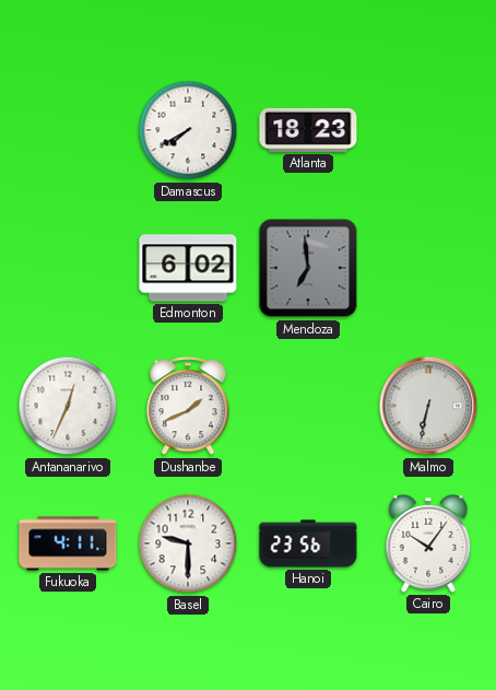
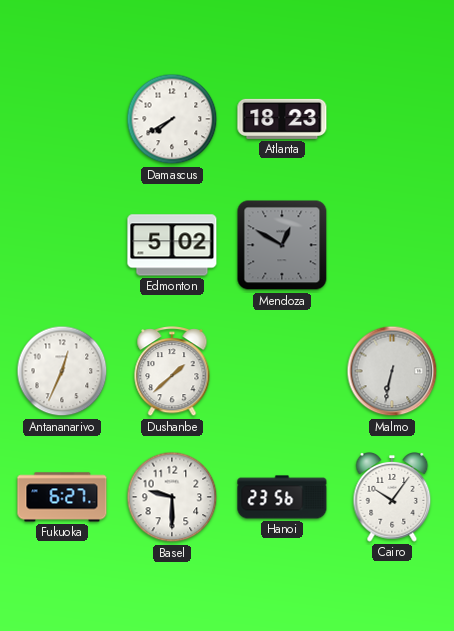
Edmonton: 6:02 -> 5:02 (172, 245)
Mendoza: 6:59 -> 12:50 (282, 245)
Dushanbe: 1:41 -> 1:38 (172, 372)
Fukuoka: 4:11 -> 6:27 (62, 497)
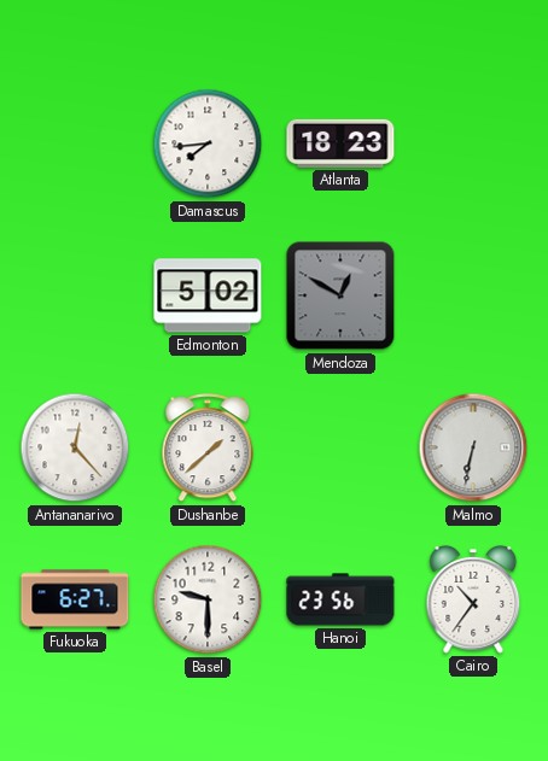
Damascus: 7:40 -> 7:44 (208, 144)
Antananarivo: 12:34 -> 12:23 (75, 447)
Cairo: 10:06 -> 10:36 (473, 601)
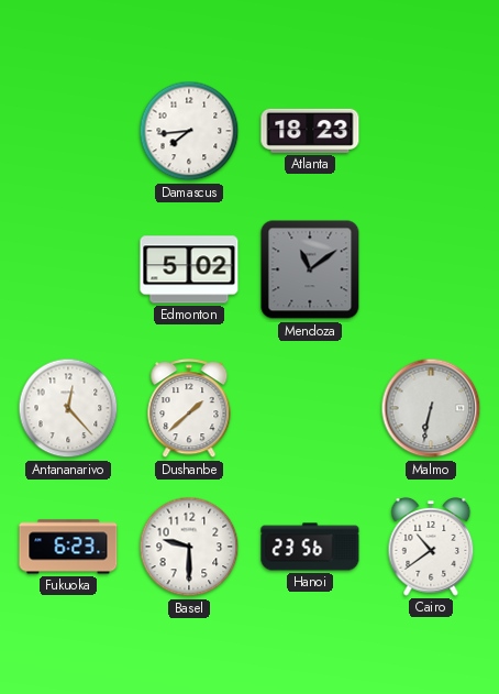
Mendoza: 12:50 -> 11:09 (310, 269)
Fukuoka: 6:27 -> 6:23 (68, 547)
Cairo: 10:36 -> 10:39 (431, 548)
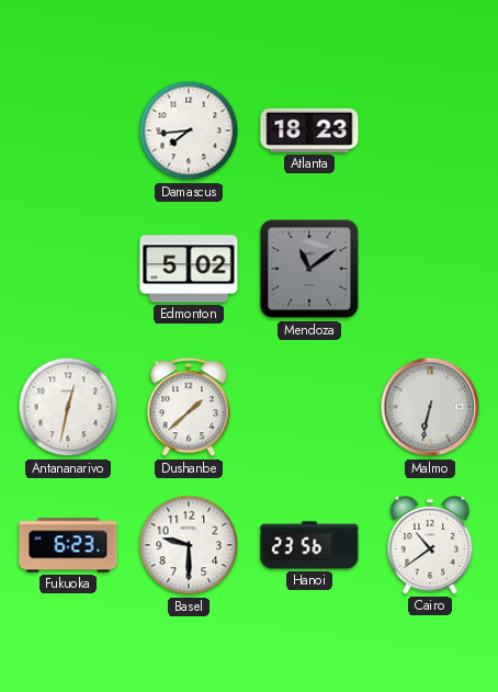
Antananarivo: 12:23 -> 12:32 (68, 407)
